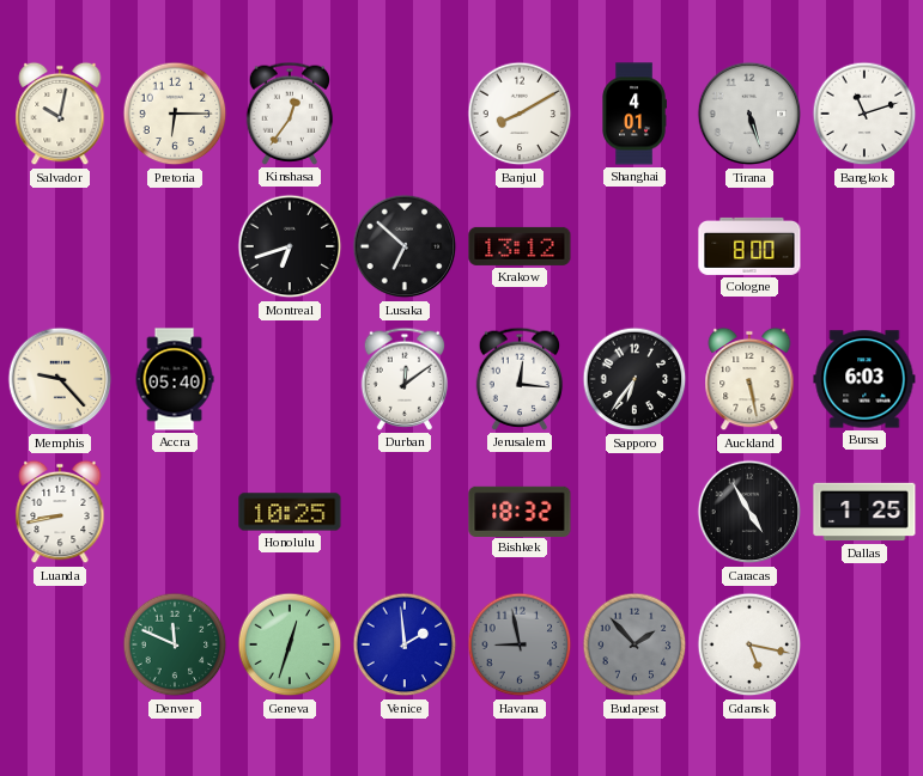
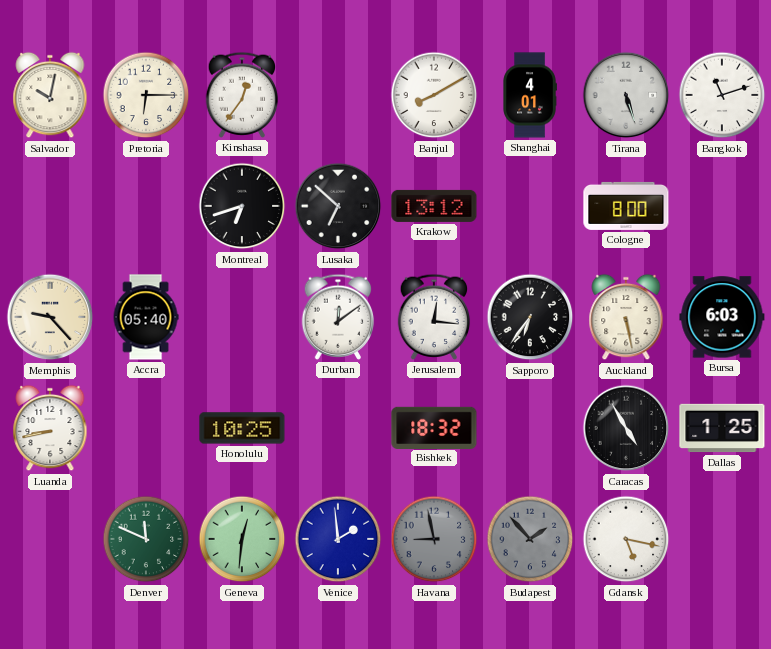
Geneva: 12:33 -> 12:31 (242, 539)
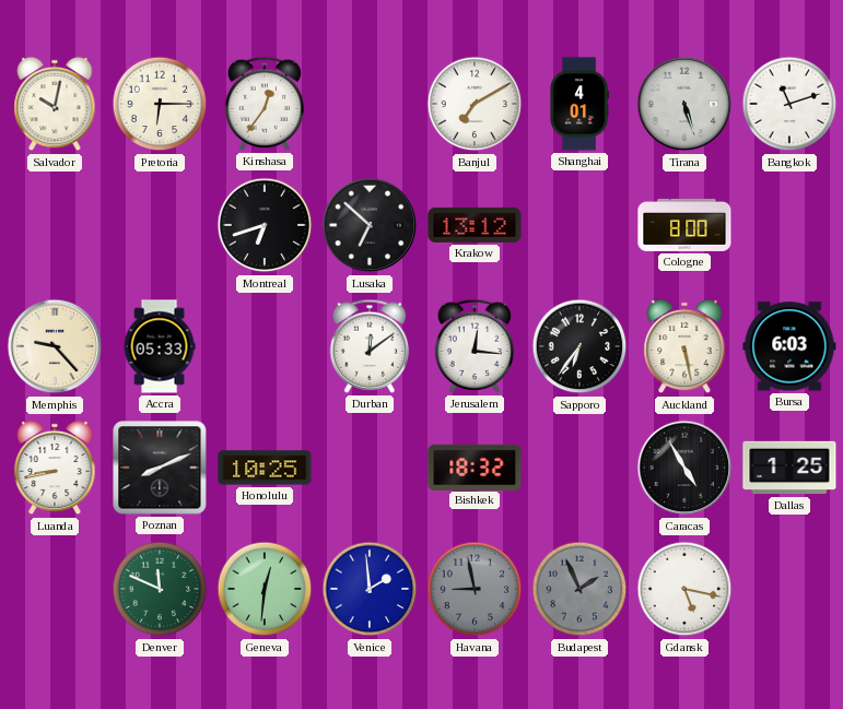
Banjul: 8:10 -> 7:10 (475, 104)
Accra: 05:40 -> 05:33 (160, 346)
Poznan: none -> 8:11 (160, 468)
Budapest: 1:53 -> 1:56 (579, 589)
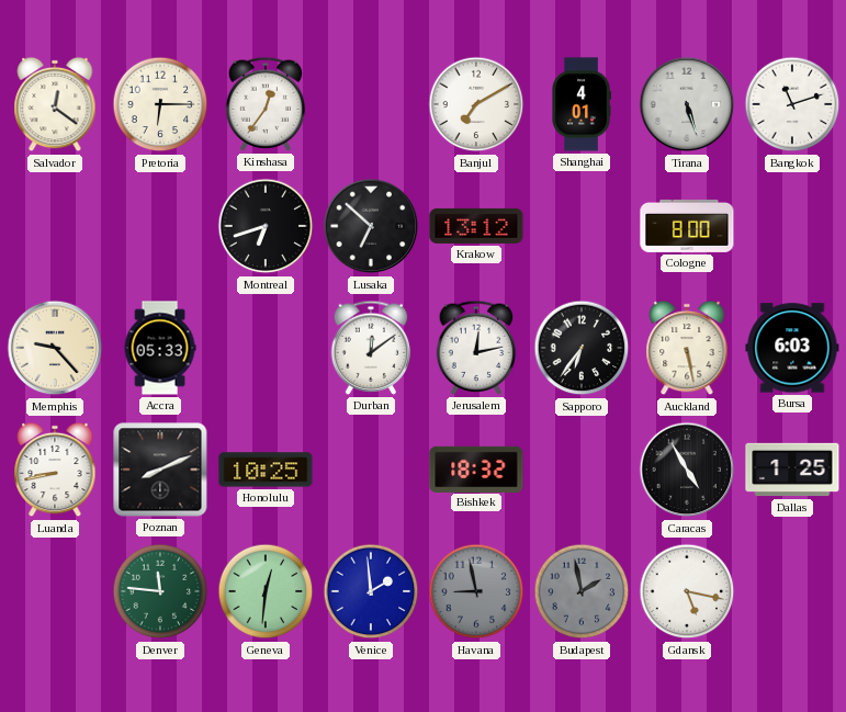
Salvador: 10:02 -> 12:21 (55, 104)
Jerusalem: 12:16 -> 12:13 (476, 348)
Denver: 11:49 -> 11:46 (160, 591)
Budapest: 1:56 -> 1:58 (582, 591)
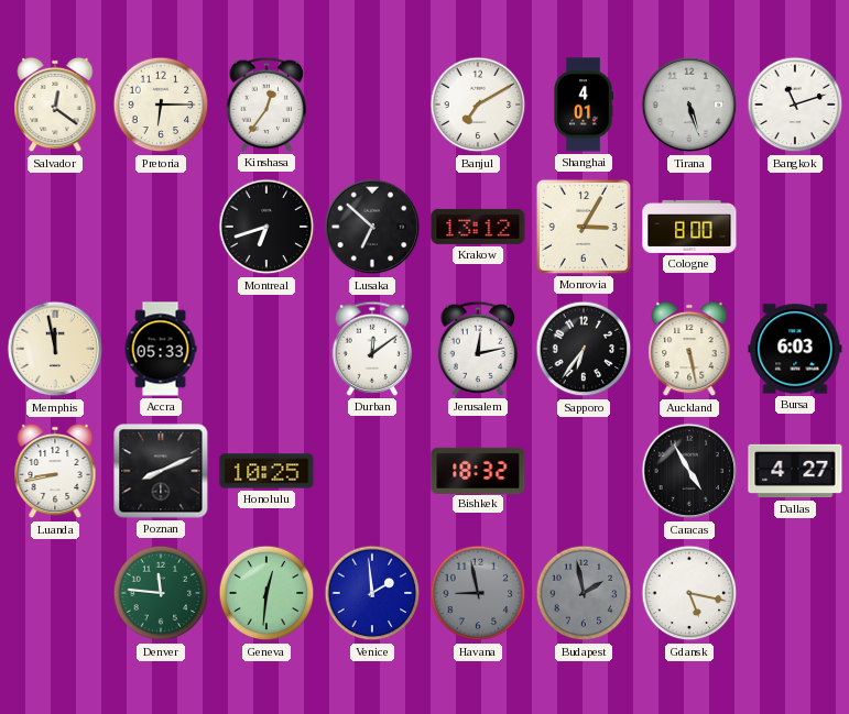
Monrovia: none -> 3:05 (584, 227)
Memphis: 9:23 -> 11:58 (55, 349)
Dallas: 1:25 -> 4:27 (795, 471)
